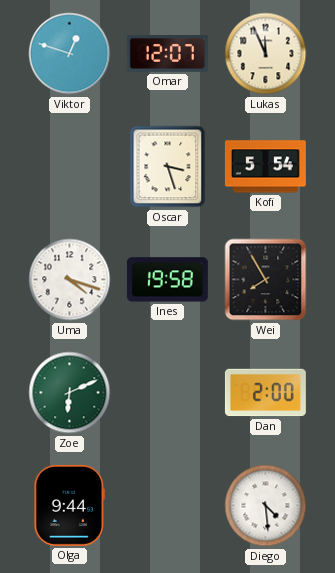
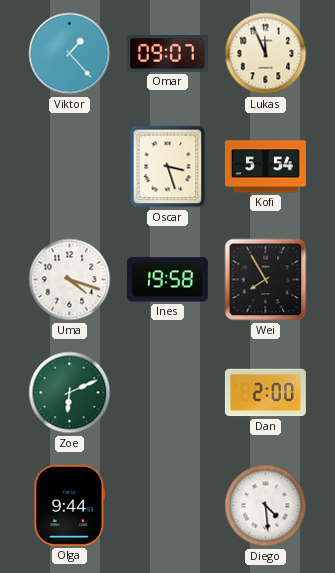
Viktor: 12:48 -> 1:23 (70, 54)
Omar: 12:07 -> 09:07 (167, 54)
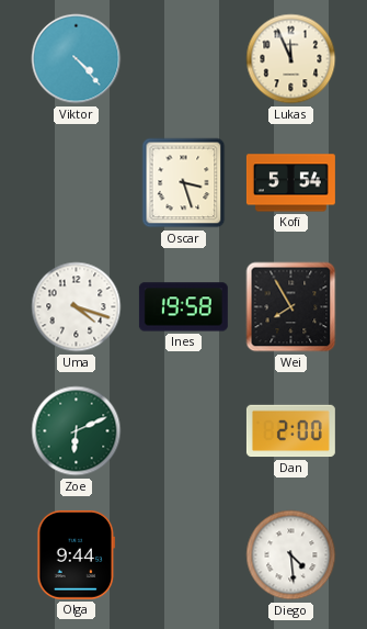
Viktor: 1:23 -> 4:23 (77, 59)
Omar: 09:07 -> none (167, 54)
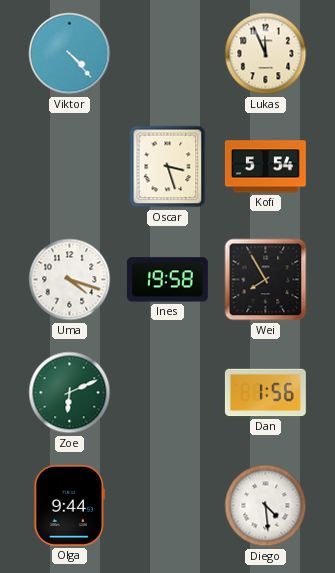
Dan: 2:00 -> 1:56 (265, 393)
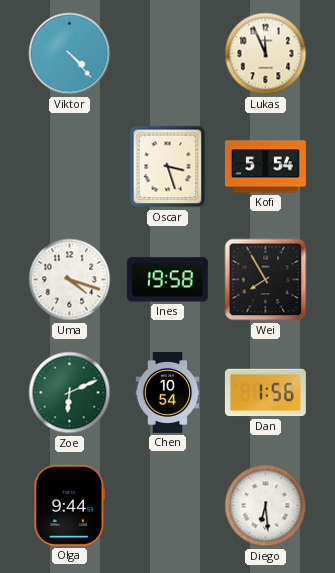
Chen: none -> 10:54 (168, 392)
Diego: 4:29 -> 6:29 (266, 506)
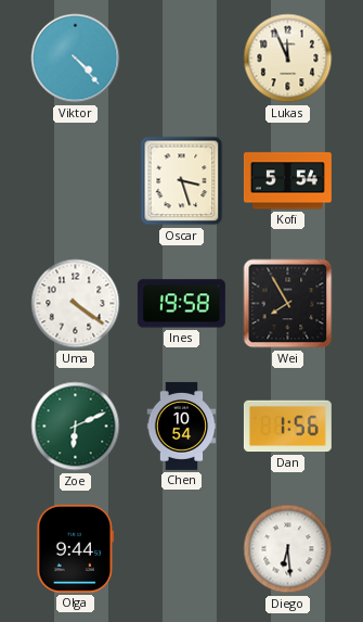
Uma: 4:18 -> 4:21 (76, 304)
